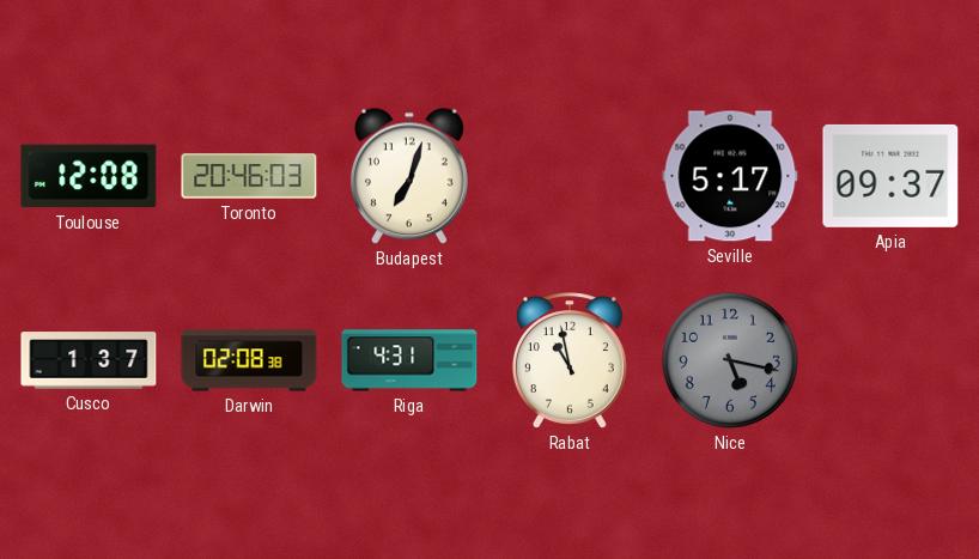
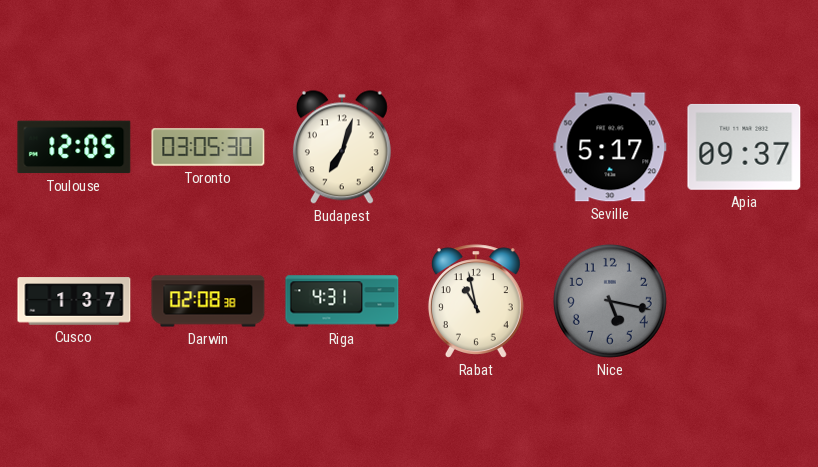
Toulouse: 12:08 -> 12:05 (74, 147)
Toronto: 20:46 -> 03:05 (208, 147)
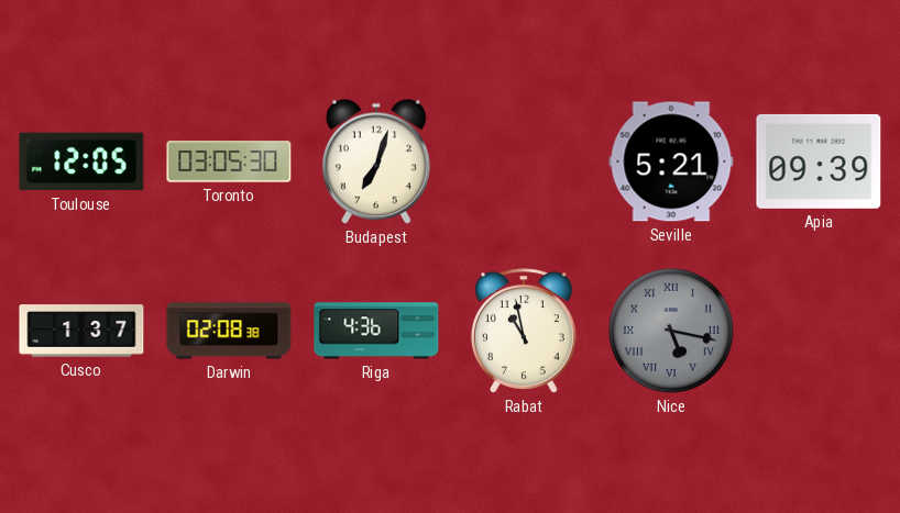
Seville: 5:17 -> 5:21 (671, 161)
Apia: 09:37 -> 09:39 (819, 161)
Riga: 4:31 -> 4:36 (376, 331)
Nice numerals: Arabic -> Roman (671, 331)
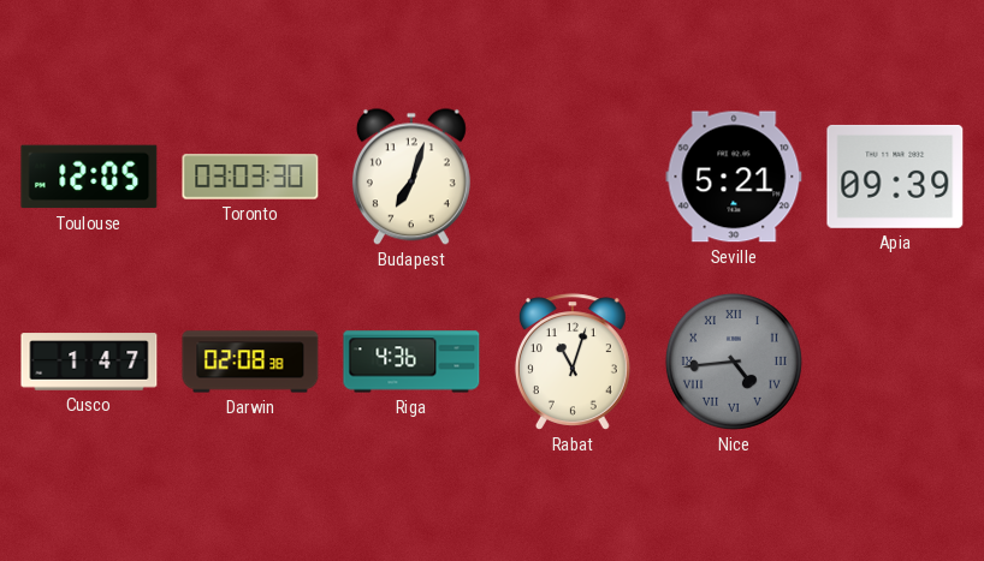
Toronto: 03:05 -> 03:03 (250, 177)
Cusco: 1:37 -> 1:47 (89, 362)
Rabat: 10:58 -> 11:03 (573, 362)
Nice: 5:17 -> 4:44 (734, 362)
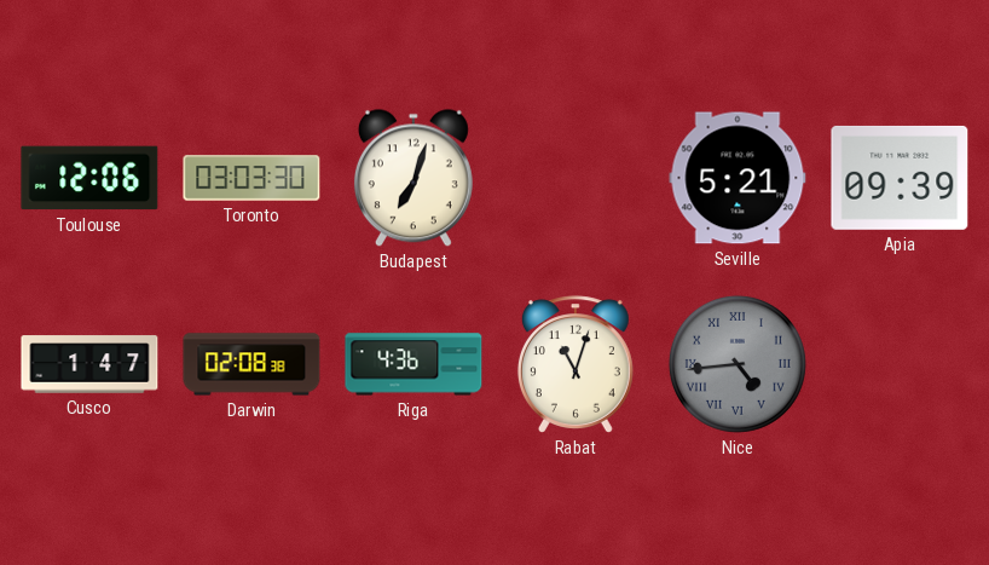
Toulouse: 12:05 -> 12:06 (89, 178)
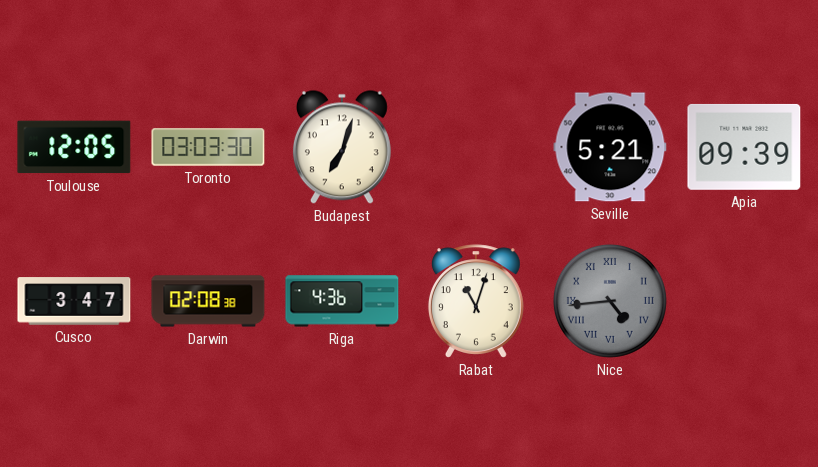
Toulouse: 12:06 -> 12:05 (74, 147)
Cusco: 1:47 -> 3:47 (74, 301)
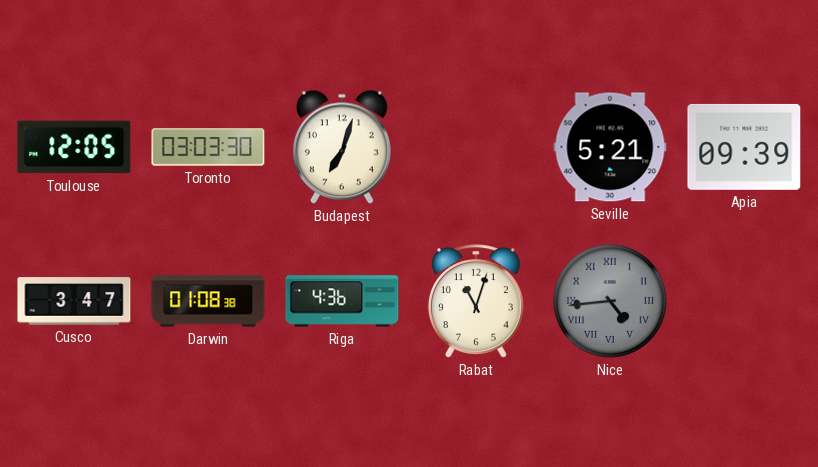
Darwin: 02:08 -> 01:08 (208, 301)
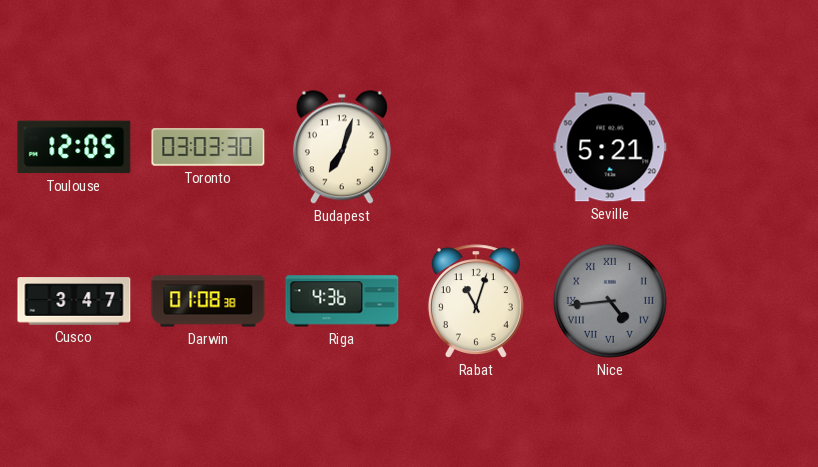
Apia: 09:39 -> none (744, 147)
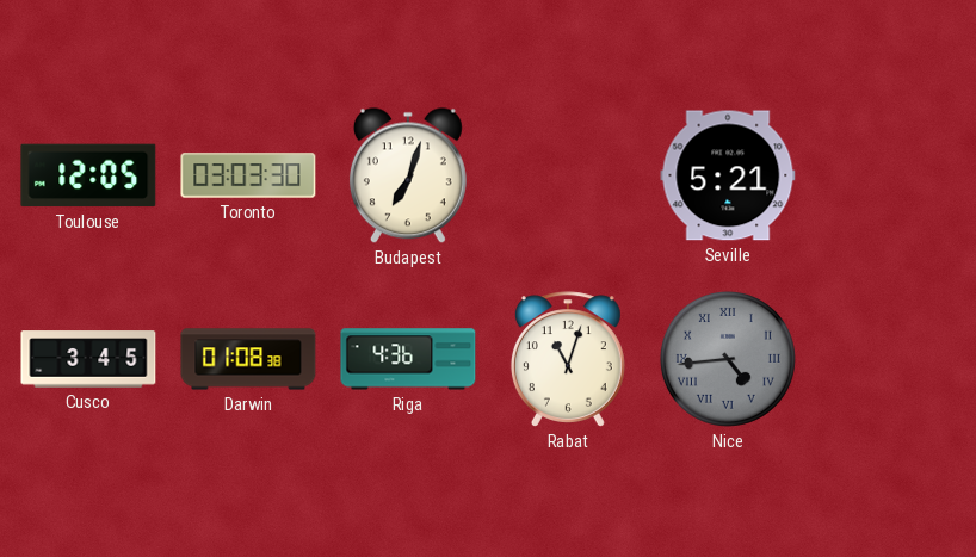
Cusco: 3:47 -> 3:45 (88, 359)
